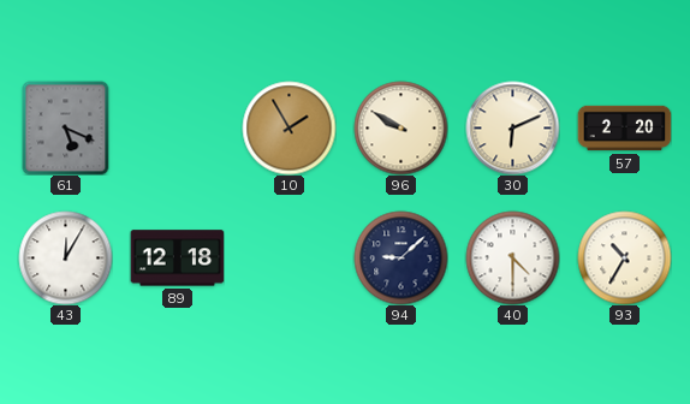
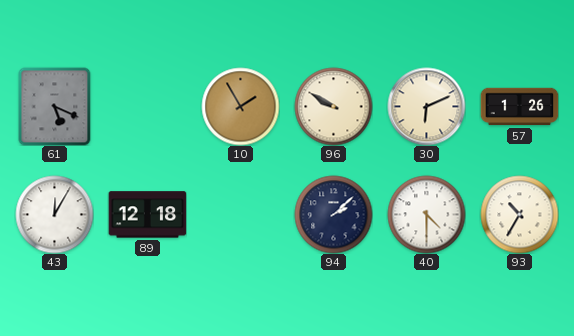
57: 2:20 -> 1:26 (519, 107)
94: 9:08 -> 2:08 (333, 214)
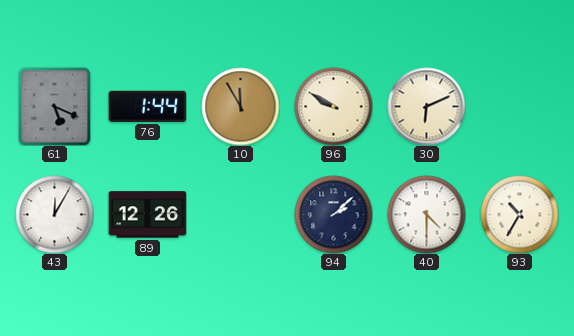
76: none -> 1:44 (147, 106)
10: 1:55 -> 11:55 (240, 106)
57: 1:26 -> none (519, 107)
89: 12:18 -> 12:26 (147, 215)
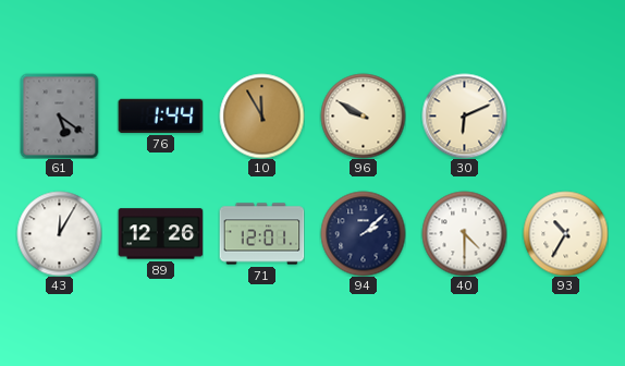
61: 5:19 -> 5:21 (60, 115)
71: none -> 12:01 (261, 234)
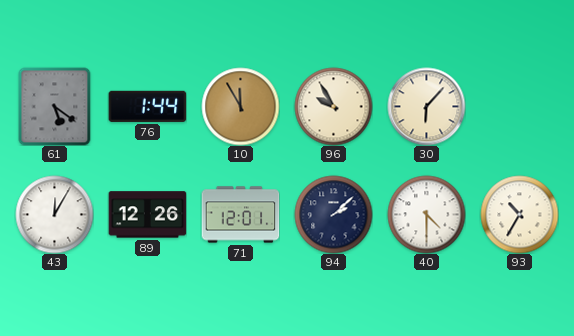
96: 9:50 -> 9:55 (333, 106)
30: 6:11 -> 6:07 (426, 106)
